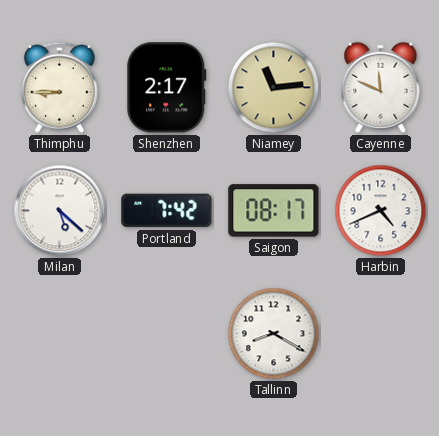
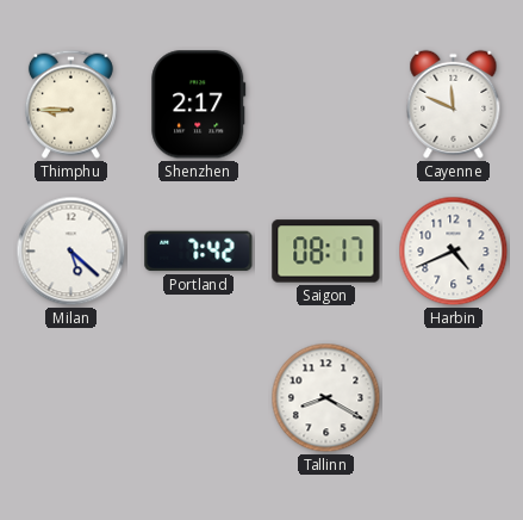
Niamey: 11:14 -> none (274, 88)
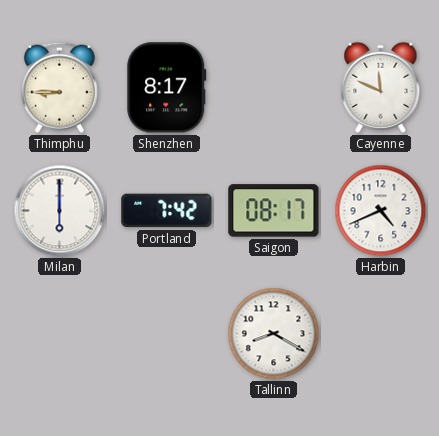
Shenzhen: 2:17 -> 8:17 (167, 88)
Milan: 5:22 -> 6:00 (60, 211)
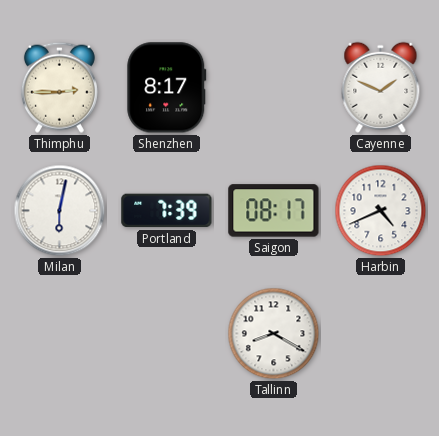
Thimphu: 8:45 -> 2:45 (59, 87)
Cayenne: 11:49 -> 1:49 (381, 87)
Milan: 6:00 -> 6:02 (60, 211)
Portland: 7:42 -> 7:39 (167, 211)
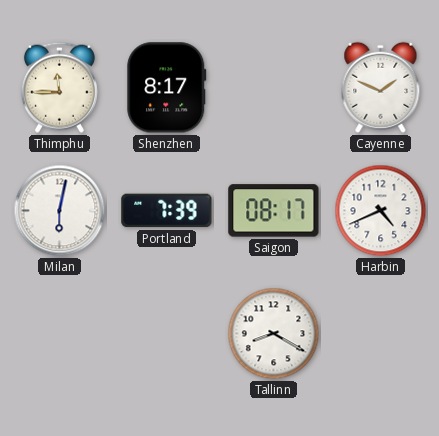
Thimphu: 2:45 -> 11:45 (59, 87)
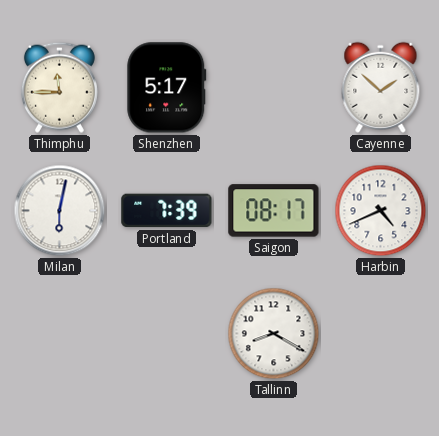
Shenzhen: 8:17 -> 5:17 (167, 88)
Cayenne: 1:49 -> 1:52 (381, 87)
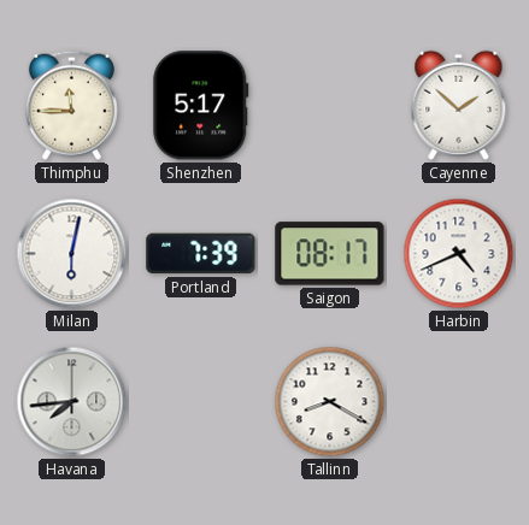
Havana: none -> 7:44 (72, 402)
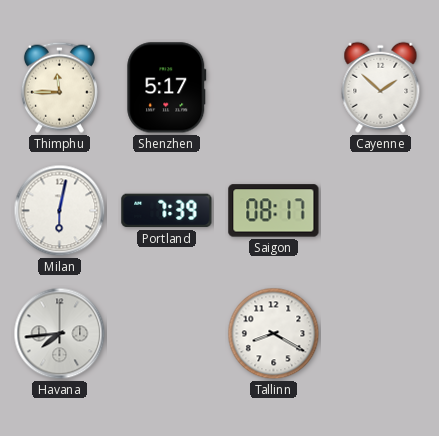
Harbin: 4:41 -> none (459, 254)
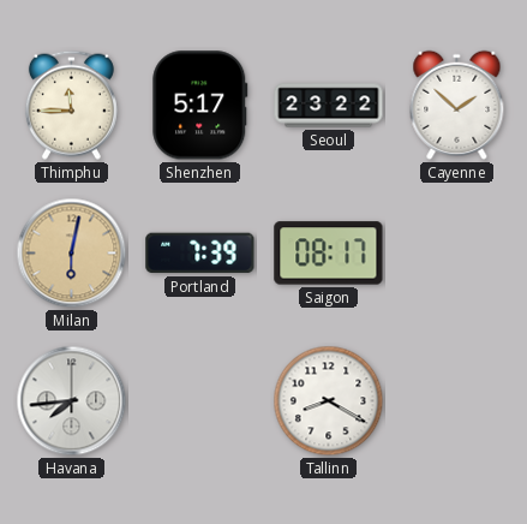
Seoul: none -> 23:22 (329, 106)
Milan dial: white -> champagne (72, 254)
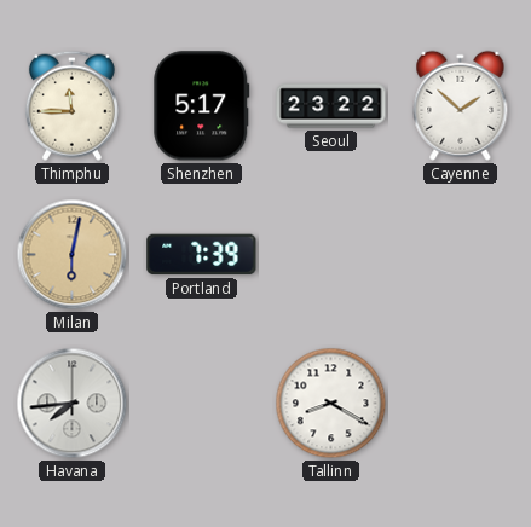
Saigon: 08:17 -> none (329, 254)
